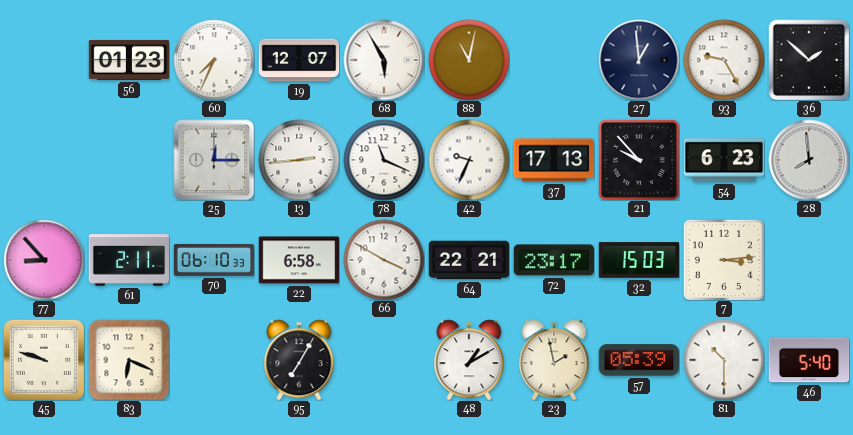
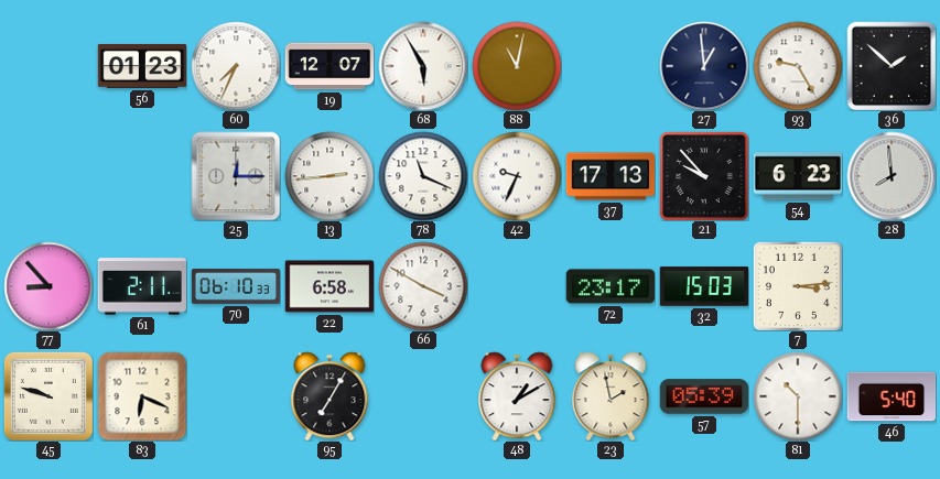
64: 22:21 -> none (469, 260)
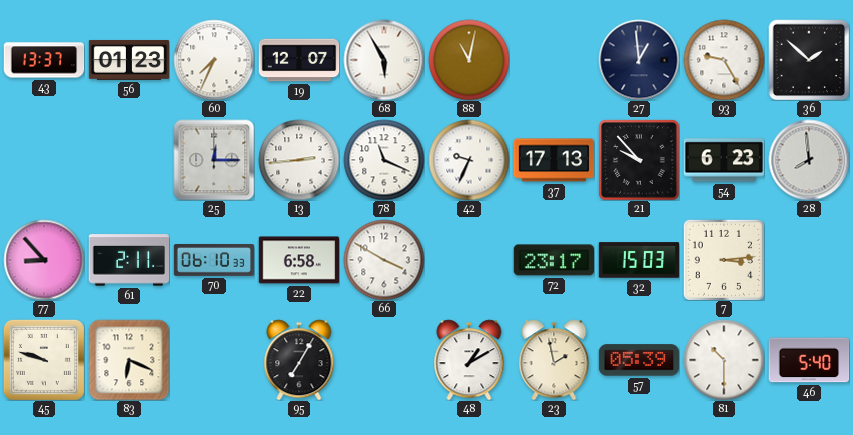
43: none -> 13:37 (44, 60)
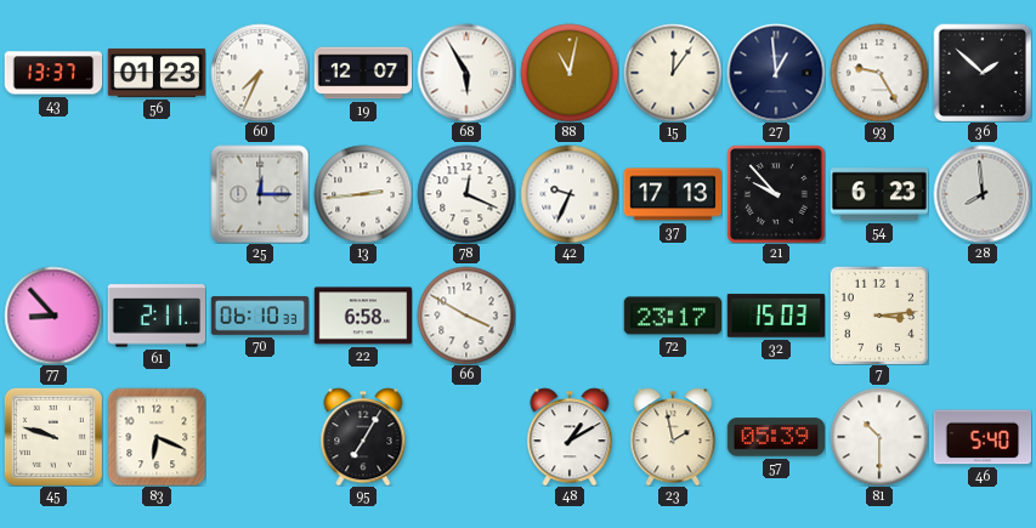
15: none -> 12:06 (673, 73)
78: 11:19 -> 12:19 (466, 194)
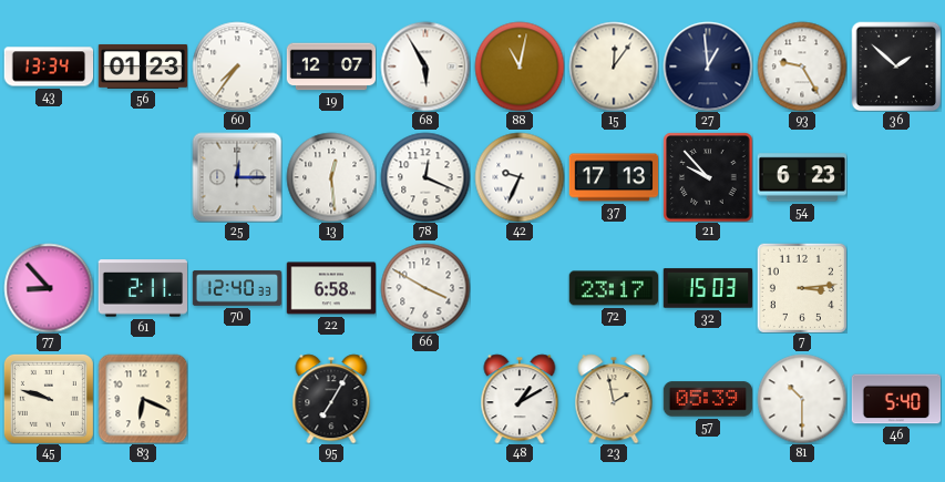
43: 13:37 -> 13:34 (49, 66)
60: 7:34 -> 7:36 (237, 66)
13: 2:44 -> 12:29 (331, 177)
28: 7:59 -> none (983, 194)
70: 06:10 -> 12:40 (237, 288)
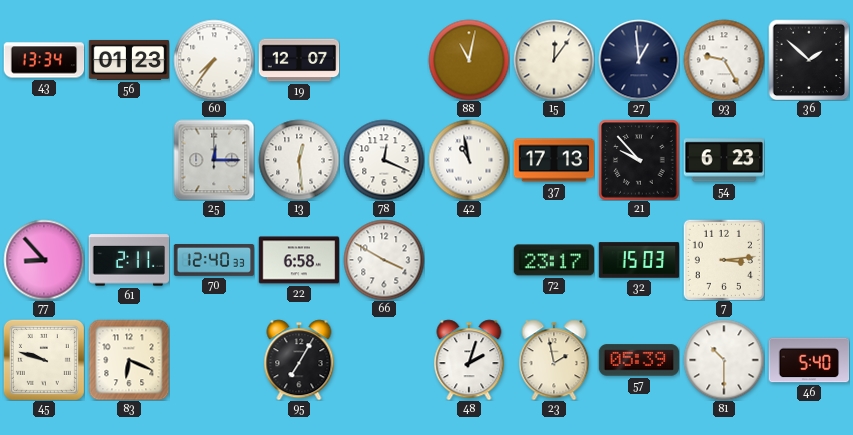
68: 5:55 -> none (425, 66)
42: 9:34 -> 10:58 (469, 160)
48: 1:10 -> 2:03 (469, 360)
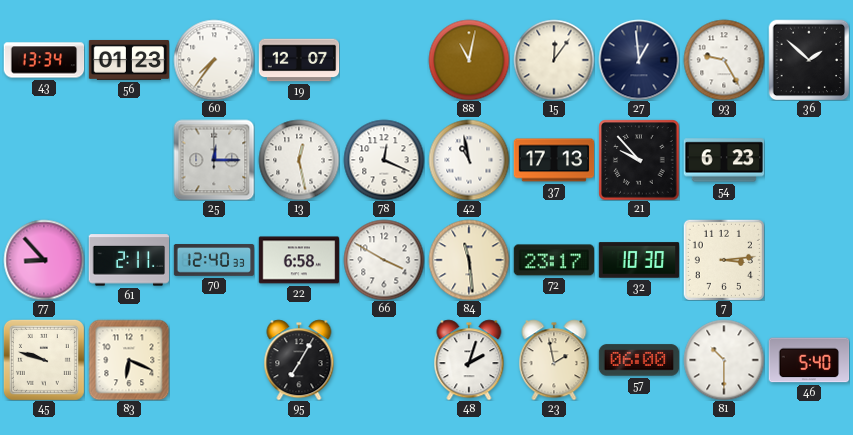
13: 12:29 -> 12:28 (299, 160)
84: none -> 11:29 (469, 260)
32: 15:03 -> 10:30 (639, 260)
57: 05:39 -> 06:00 (639, 360)
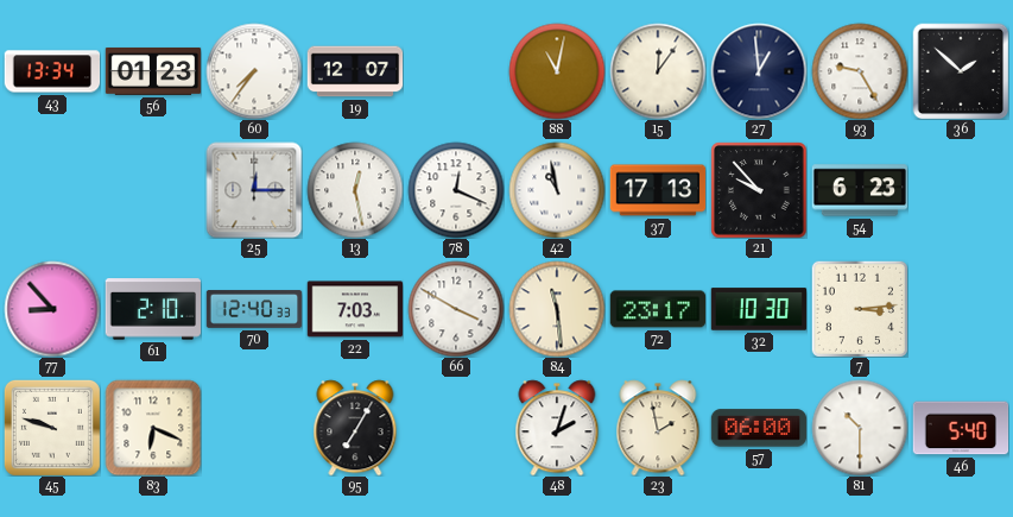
61: 2:11 -> 2:10 (152, 309)
22: 6:58 -> 7:03 (355, 309)
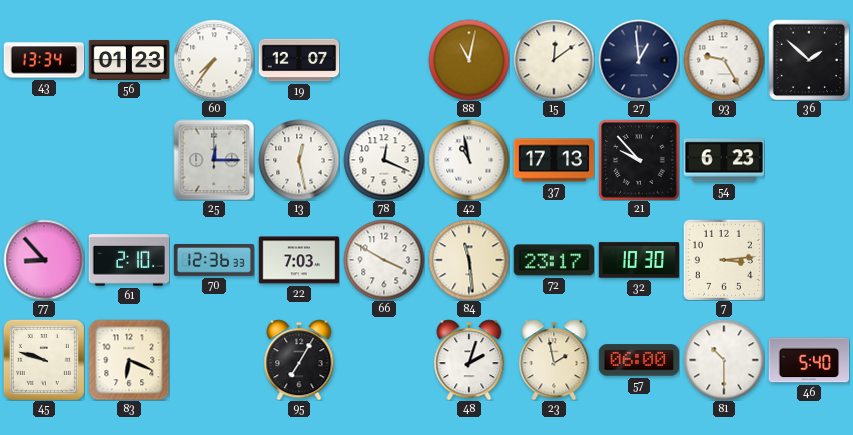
15: 12:06 -> 12:09 (554, 60)
70: 12:40 -> 12:36 (214, 260)
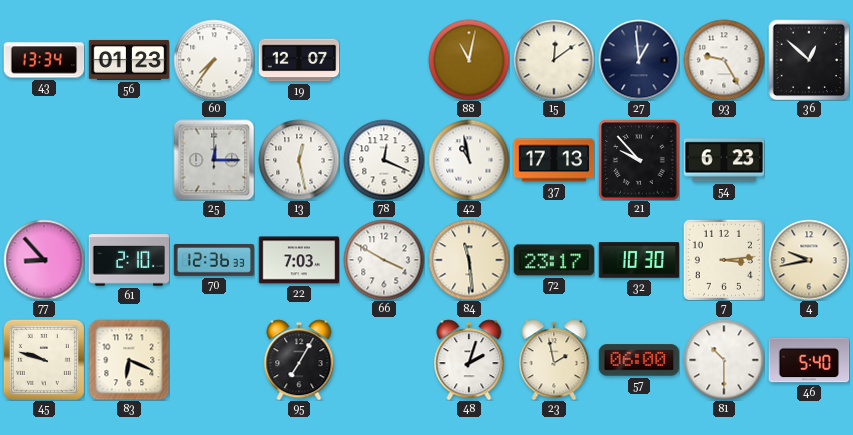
36: 1:52 -> 12:52 (809, 60)
4: none -> 9:43 (809, 260)
